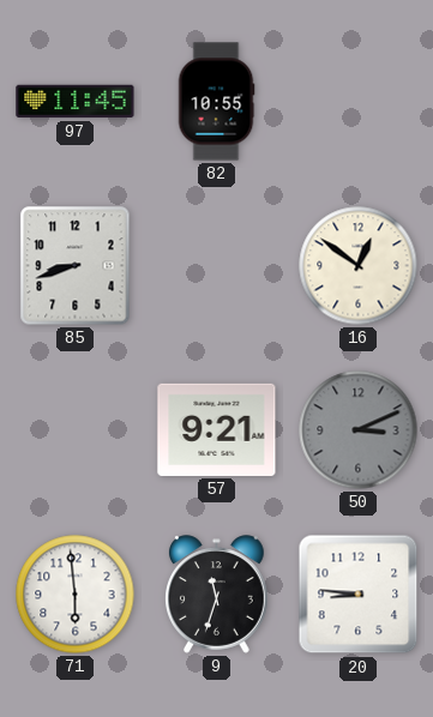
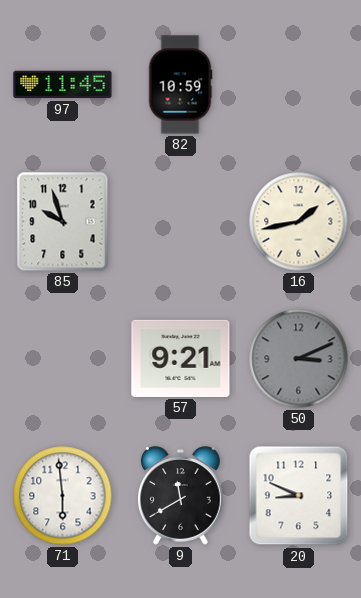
82: 10:55 -> 10:59 (180, 85)
85: 8:42 -> 9:57 (63, 222)
16: 12:51 -> 1:43 (299, 222)
9: 11:33 -> 11:40 (181, 496)
20: 8:46 -> 8:49 (299, 496)
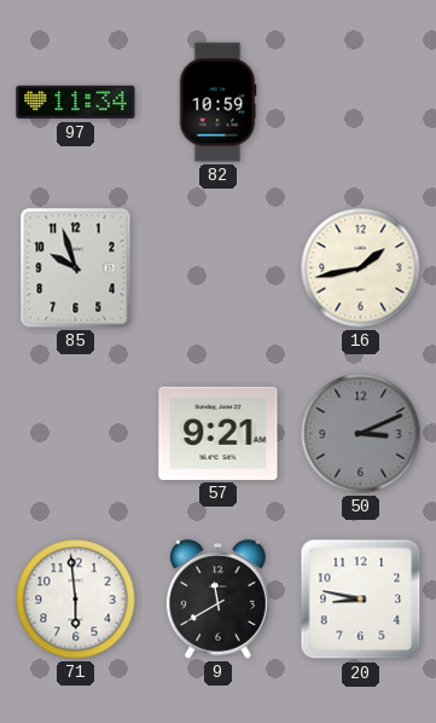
97: 11:45 -> 11:34 (76, 103)
20: 8:49 -> 8:47 (361, 600)
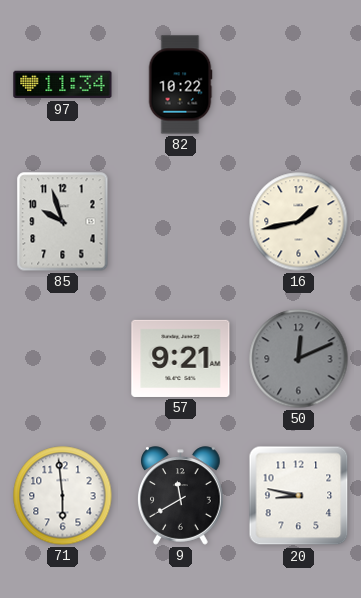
82: 10:59 -> 10:22 (180, 85)
50: 3:11 -> 12:11 (299, 359)
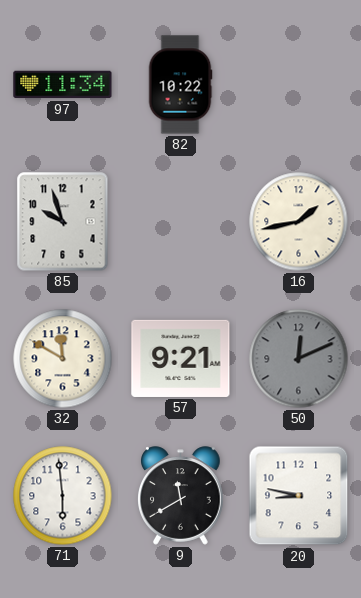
32: none -> 11:50 (63, 359)
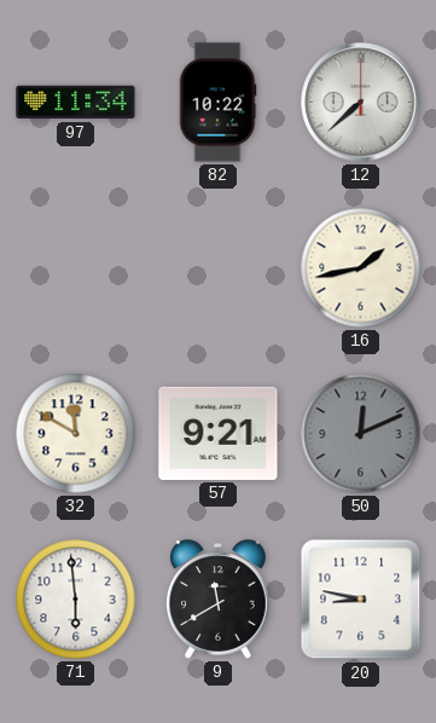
12: none -> 7:38 (361, 103)
85: 9:57 -> none (63, 222)
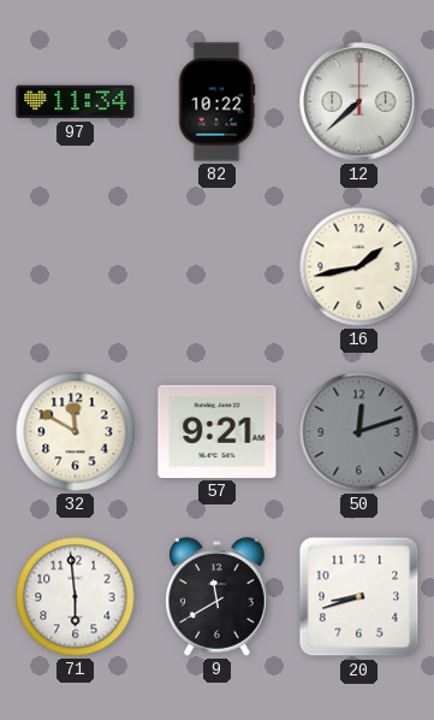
50: 12:11 -> 12:12 (359, 432)
20: 8:47 -> 8:42 (359, 597)
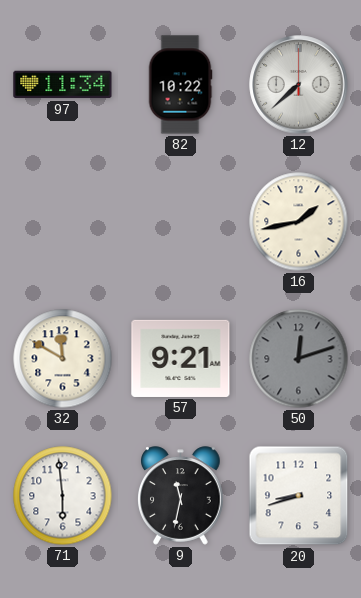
9: 11:40 -> 11:32 (181, 496)
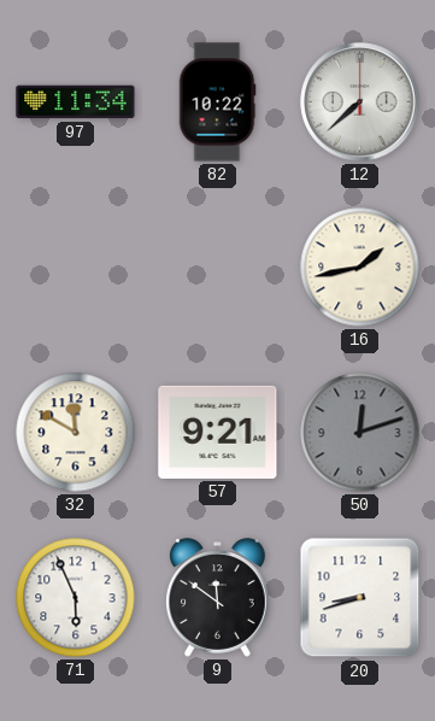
71: 5:59 -> 5:56 (76, 598)
9: 11:32 -> 11:51 (218, 598)
